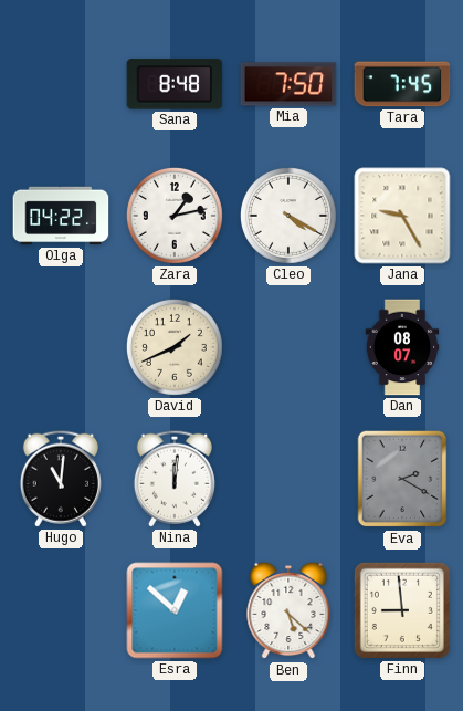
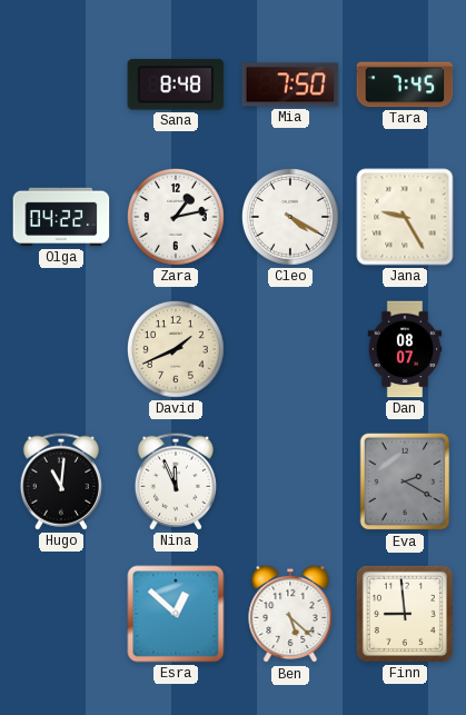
Nina: 12:01 -> 11:56 (176, 481)
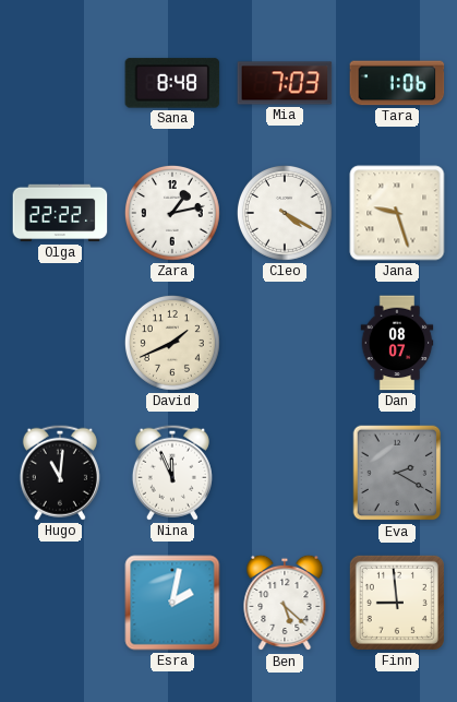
Mia: 7:50 -> 7:03 (285, 83)
Tara: 7:45 -> 1:06 (397, 83)
Olga: 04:22 -> 22:22 (60, 213)
Jana: 9:25 -> 9:27 (397, 213)
Esra: 12:52 -> 2:02 (172, 603)
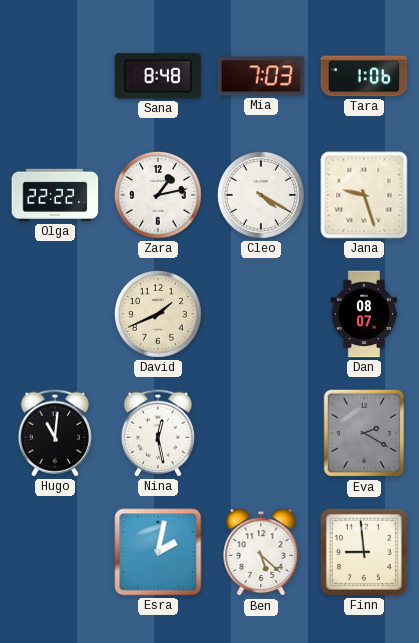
Nina: 11:56 -> 12:28 (158, 433)
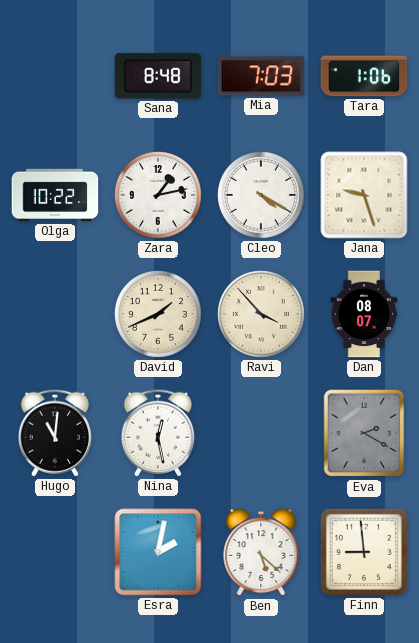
Olga: 22:22 -> 10:22 (55, 195)
Ravi: none -> 3:53 (261, 314)
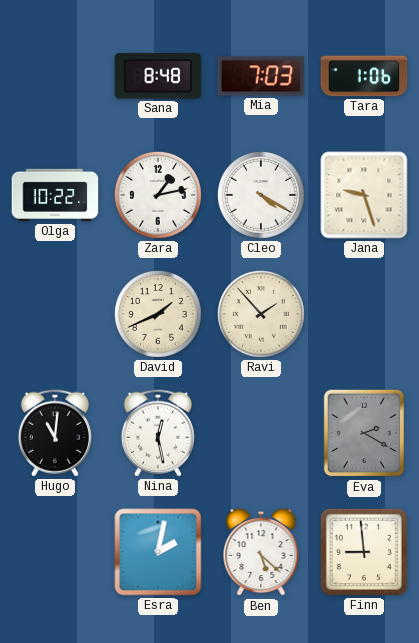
Ravi: 3:53 -> 1:53 (261, 314)
Dan: 08:07 -> none (364, 314)
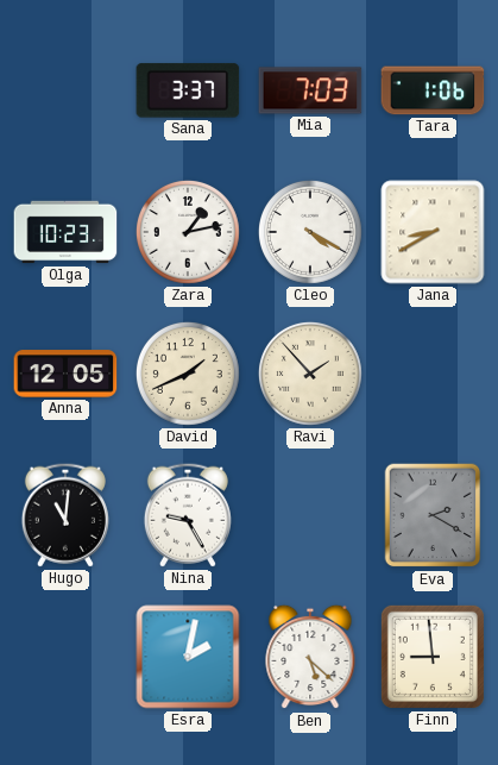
Sana: 8:48 -> 3:37 (188, 90)
Olga: 10:22 -> 10:23 (65, 232)
Jana: 9:27 -> 8:40 (433, 232)
Anna: none -> 12:05 (65, 374)
Nina: 12:28 -> 9:25 (188, 515)
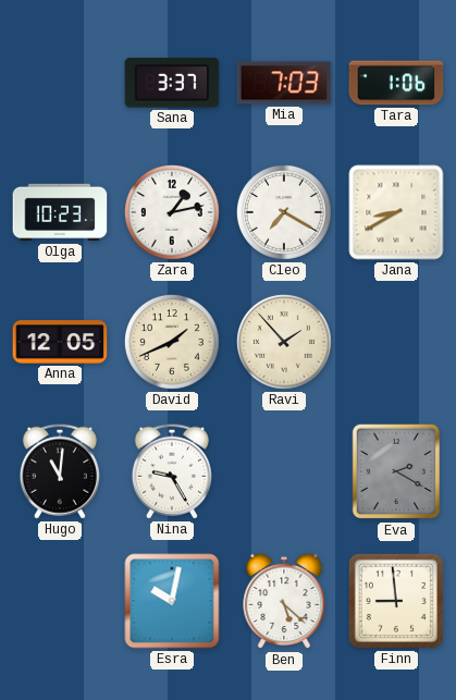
Cleo: 4:20 -> 7:20 (284, 212)
Esra: 2:02 -> 10:02 (172, 601)
